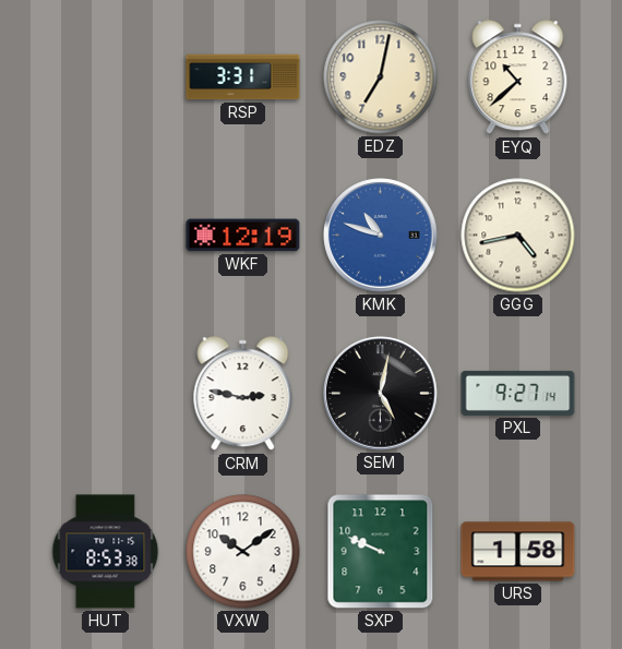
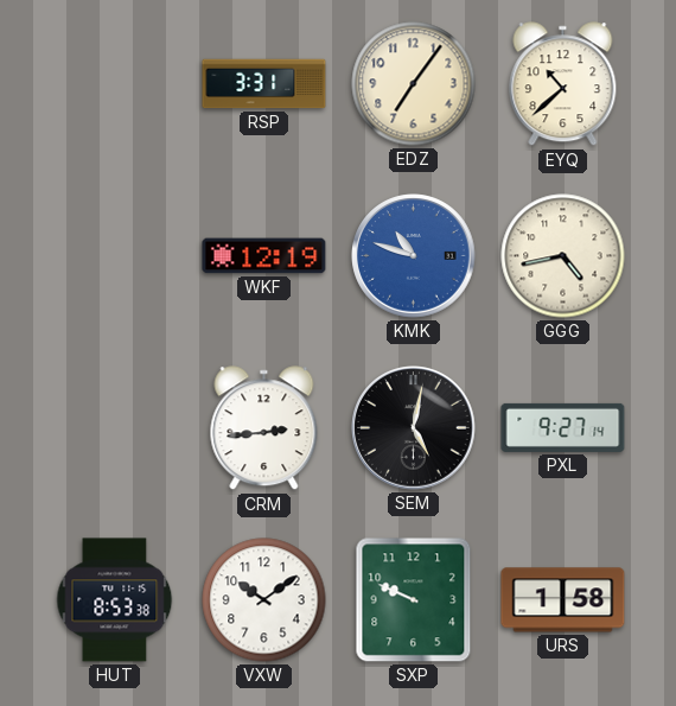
EDZ: 7:02 -> 7:06 (414, 84)
CRM: 2:47 -> 2:44 (264, 428)
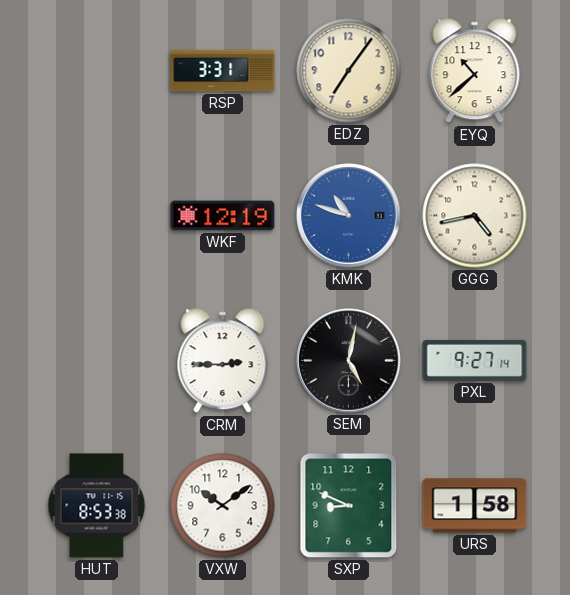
CRM: 2:44 -> 2:45 (223, 361)
SXP: 9:49 -> 8:49 (349, 506)
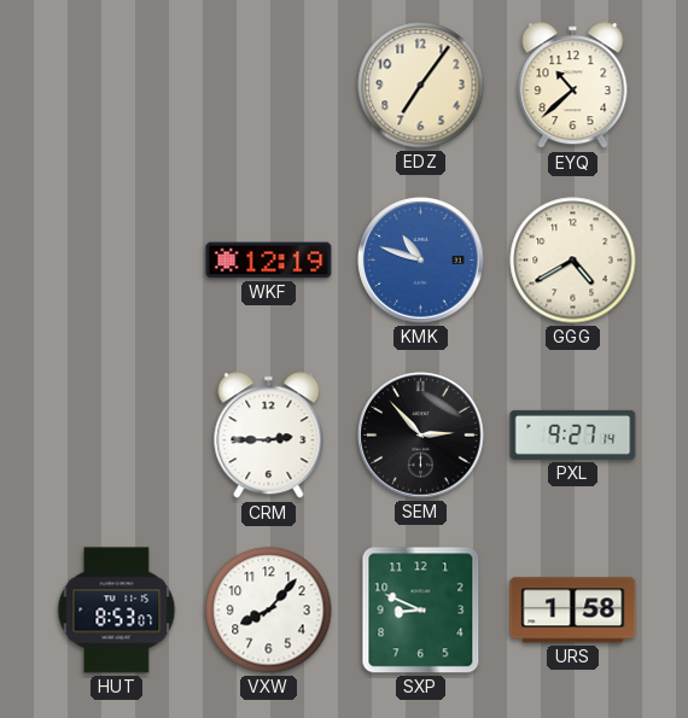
RSP: 3:31 -> none (223, 71)
GGG: 4:43 -> 4:40 (573, 261)
SEM: 5:02 -> 2:53 (421, 436)
HUT: 8:53:38 -> 8:53:07 (117, 611)
VXW: 10:09 -> 8:07 (269, 611)
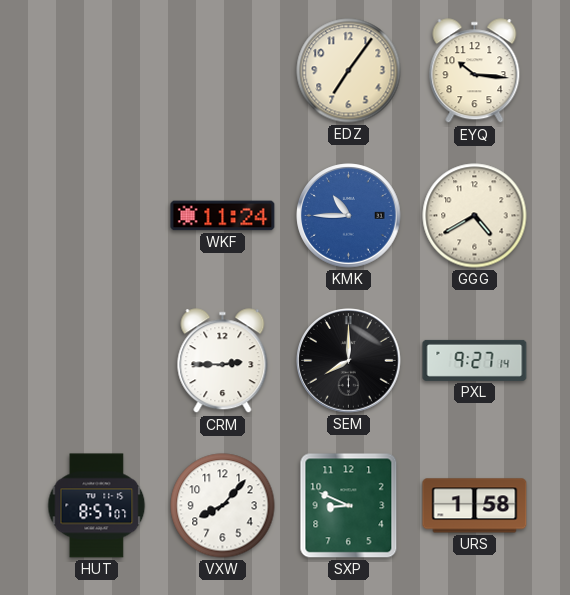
EYQ: 10:38 -> 10:16 (475, 71)
WKF: 12:19 -> 11:24 (223, 216)
KMK: 10:48 -> 10:45 (349, 216)
SEM: 2:53 -> 8:00 (349, 361)
HUT: 8:53 -> 8:57 (97, 506)
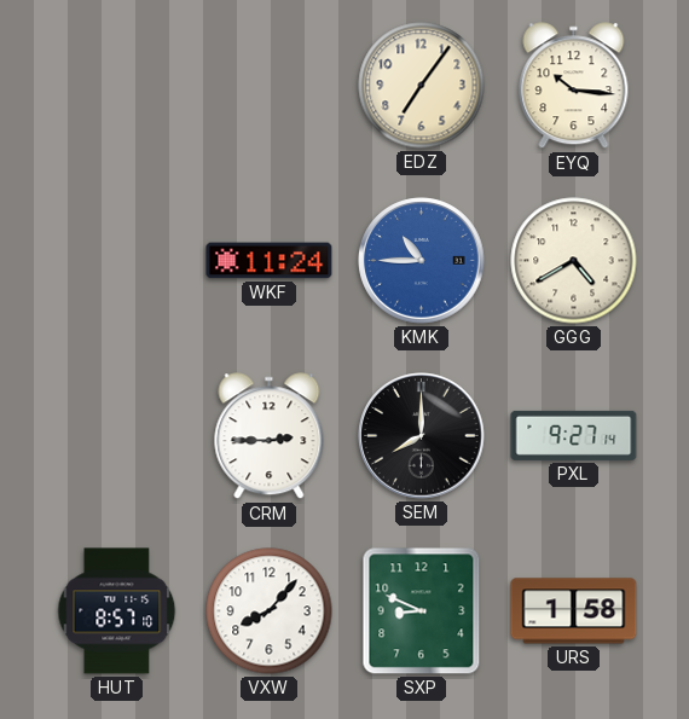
HUT: 8:57:07 -> 8:57:10 (117, 611)
